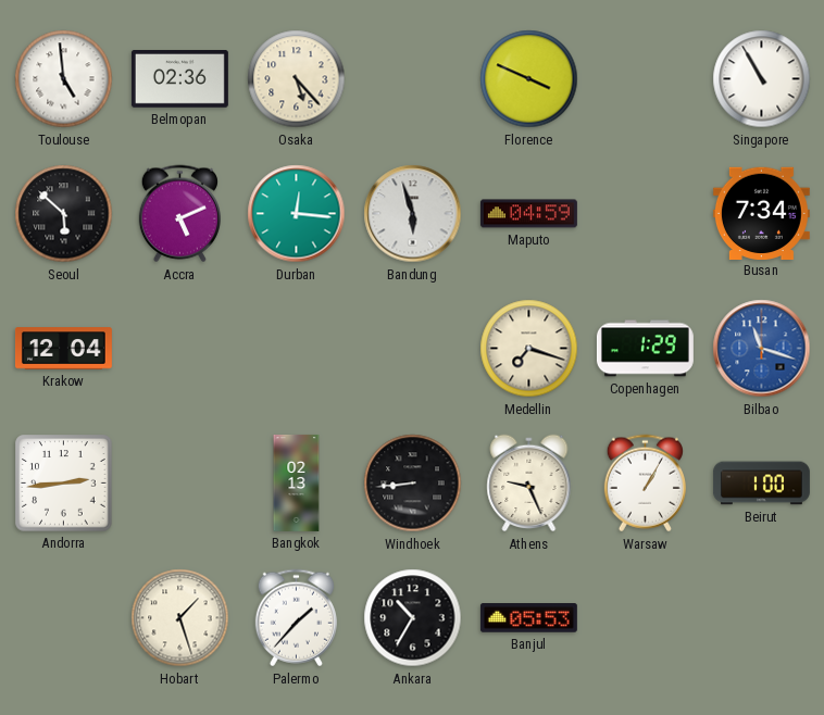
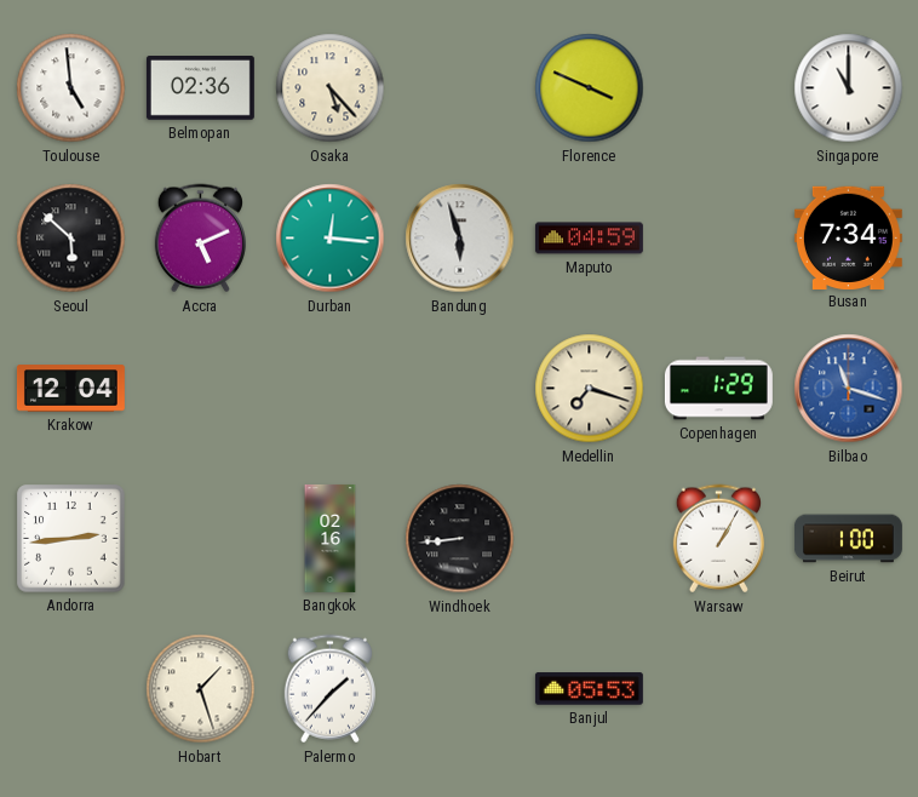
Singapore: 10:55 -> 11:00 (849, 88)
Bangkok: 02:13 -> 02:16 (331, 538)
Athens: 9:26 -> none (529, 484)
Ankara: 10:35 -> none (413, 618)
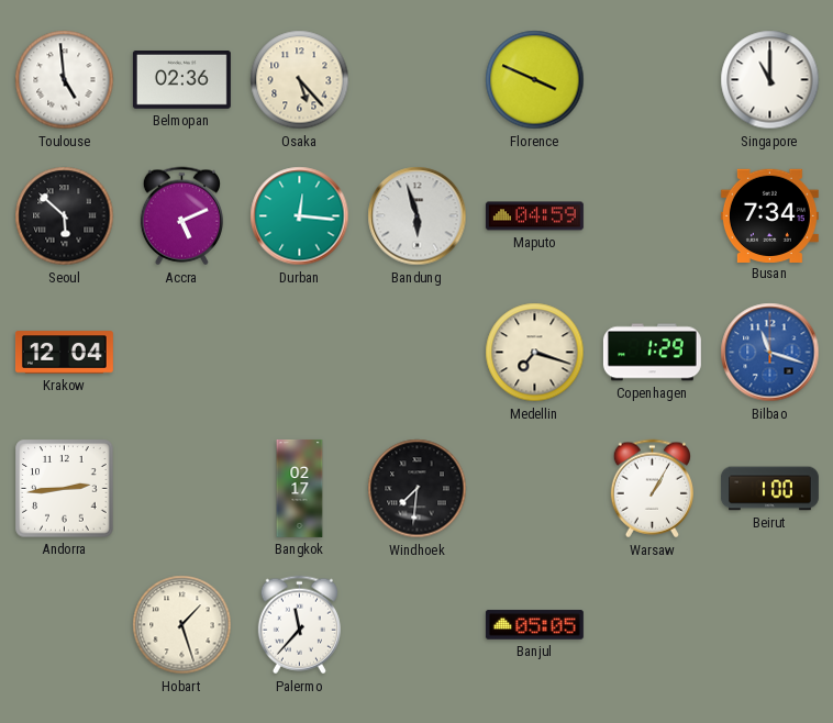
Bangkok: 02:16 -> 02:17 (300, 488)
Windhoek: 8:44 -> 7:31 (418, 489)
Palermo: 1:37 -> 11:37 (299, 625)
Banjul: 05:53 -> 05:05 (534, 625)
